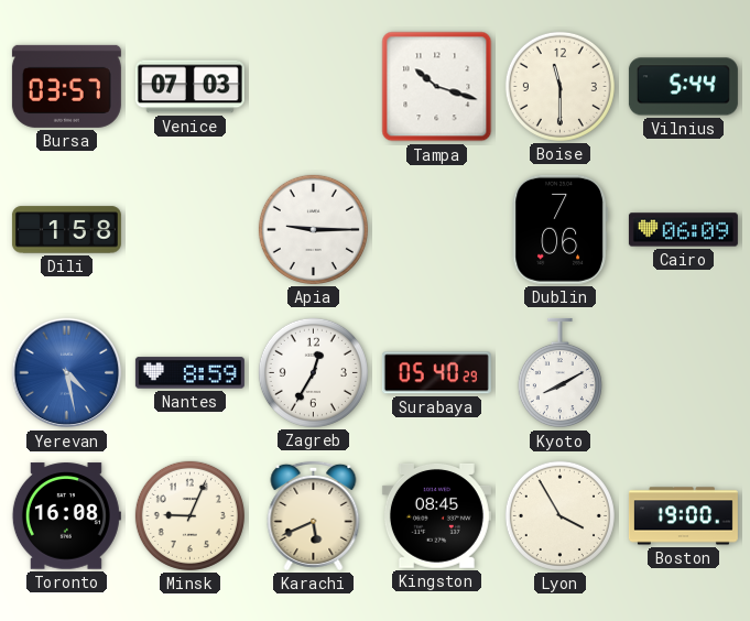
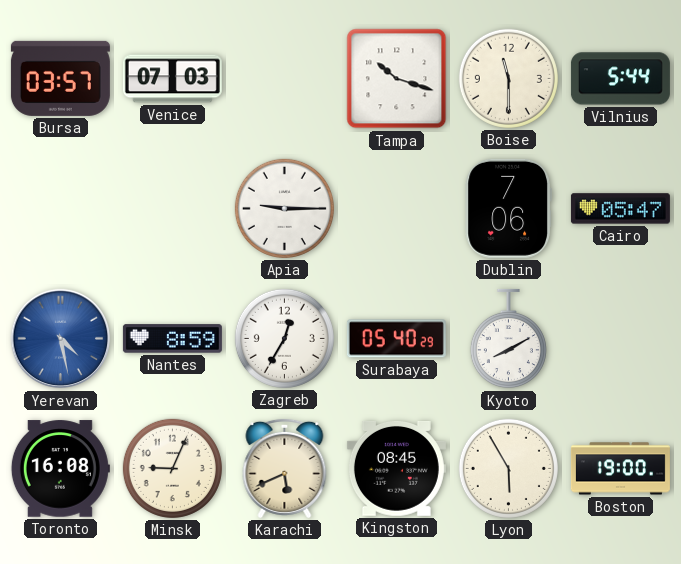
Dili: 1:58 -> none (66, 230)
Cairo: 06:09 -> 05:47 (620, 209)
Lyon: 3:55 -> 5:55 (508, 468)
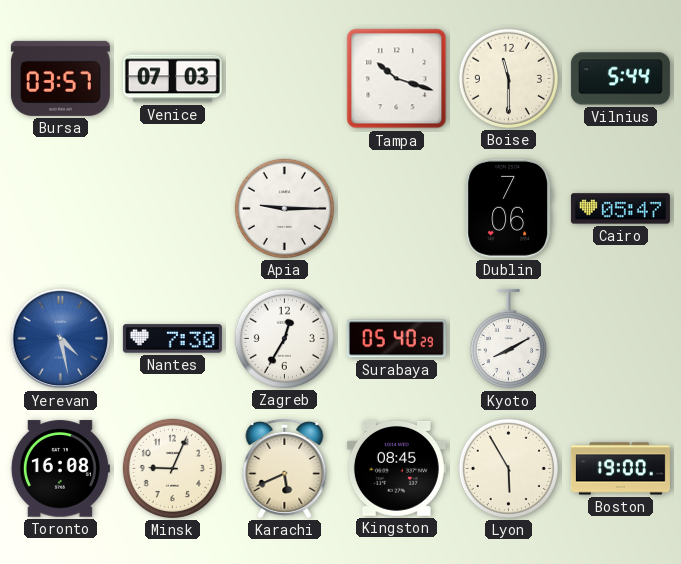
Nantes: 8:59 -> 7:30 (172, 339)
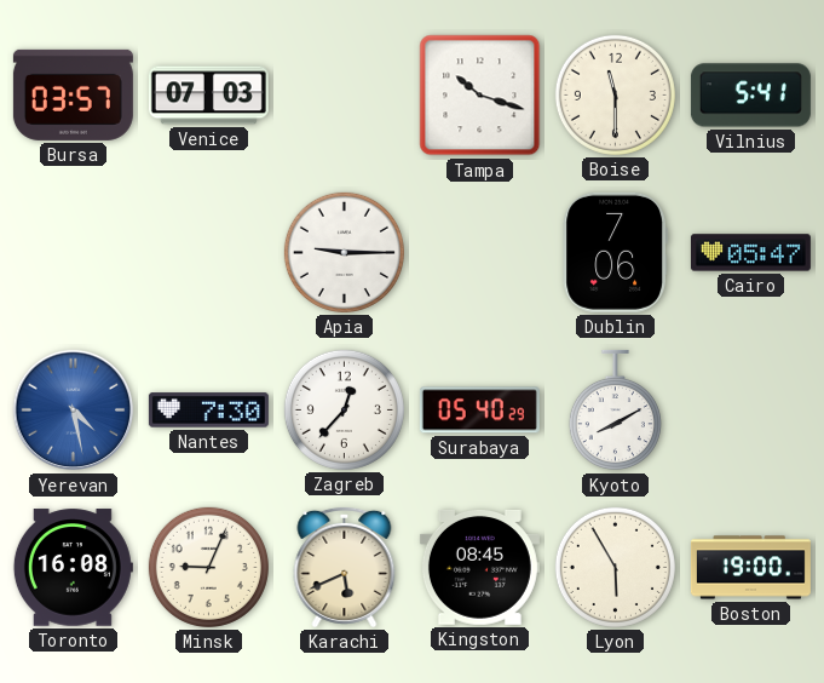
Vilnius: 5:44 -> 5:41 (750, 96)
Zagreb: 12:35 -> 12:37 (344, 409)
